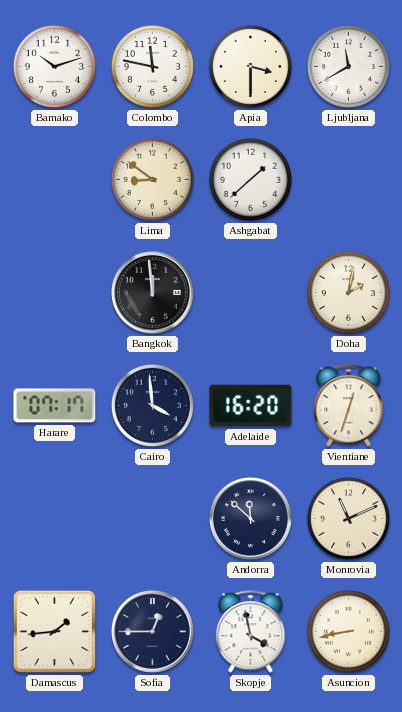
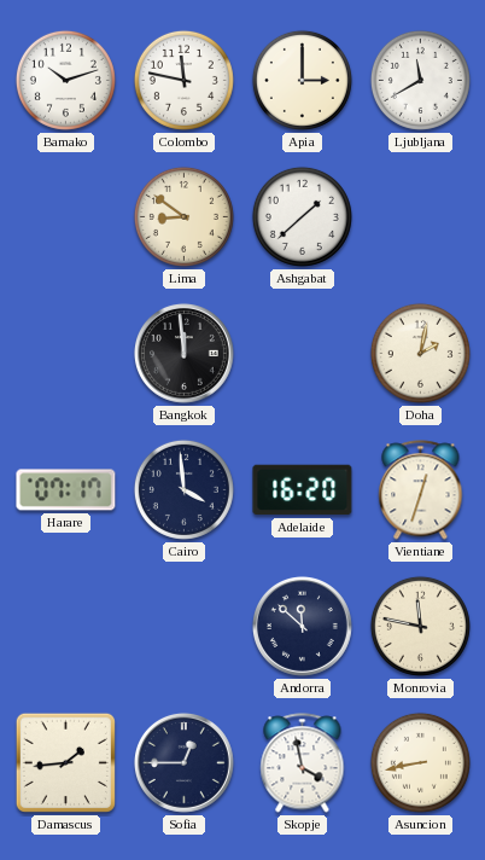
Apia: 3:30 -> 3:00 (302, 80)
Monrovia: 11:11 -> 11:47 (420, 626)
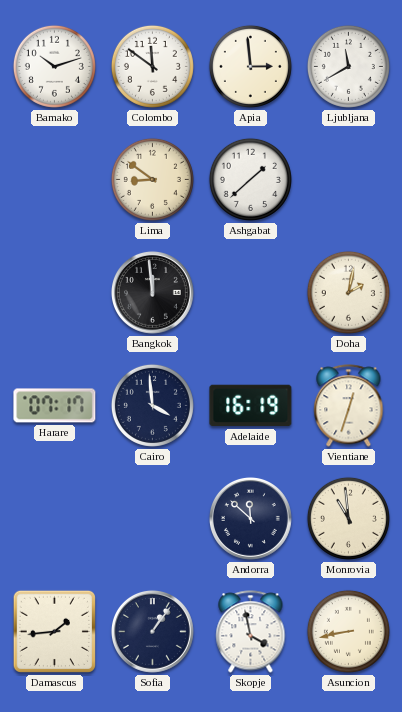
Colombo: 11:47 -> 11:51 (152, 66)
Apia: 3:00 -> 2:59 (250, 66)
Adelaide: 16:20 -> 16:19 (251, 406)
Monrovia: 11:47 -> 10:59 (348, 518)
Sofia: 12:45 -> 1:06 (152, 631)
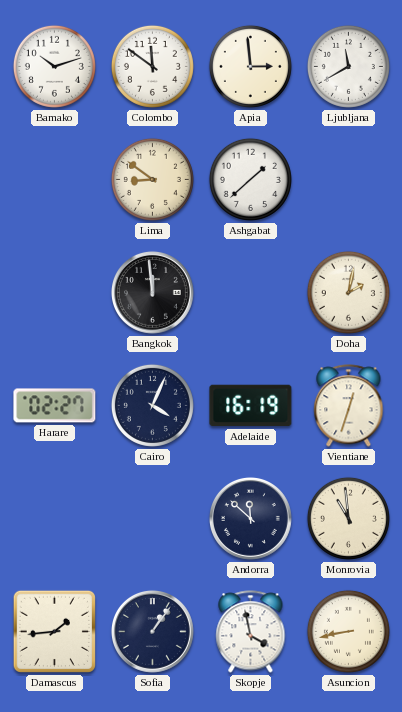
Harare: 07:17 -> 02:27 (55, 406)
Cairo: 3:59 -> 4:04 (152, 405)
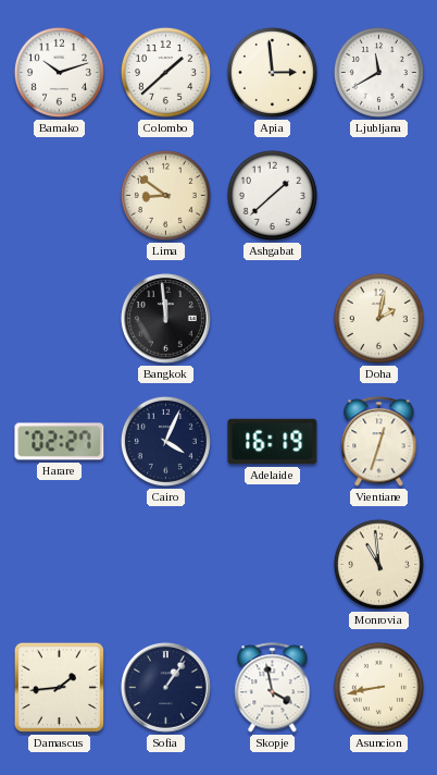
Colombo: 11:51 -> 1:38 (165, 72)
Andorra: 11:52 -> none (250, 518)
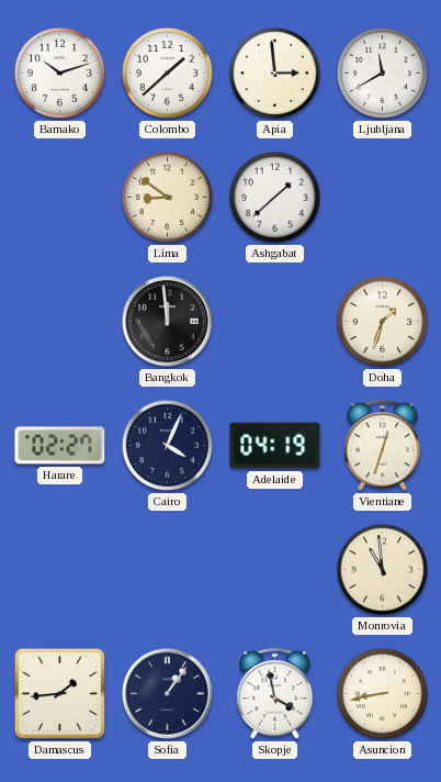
Doha: 2:02 -> 1:33 (382, 321)
Adelaide: 16:19 -> 04:19 (275, 446)
